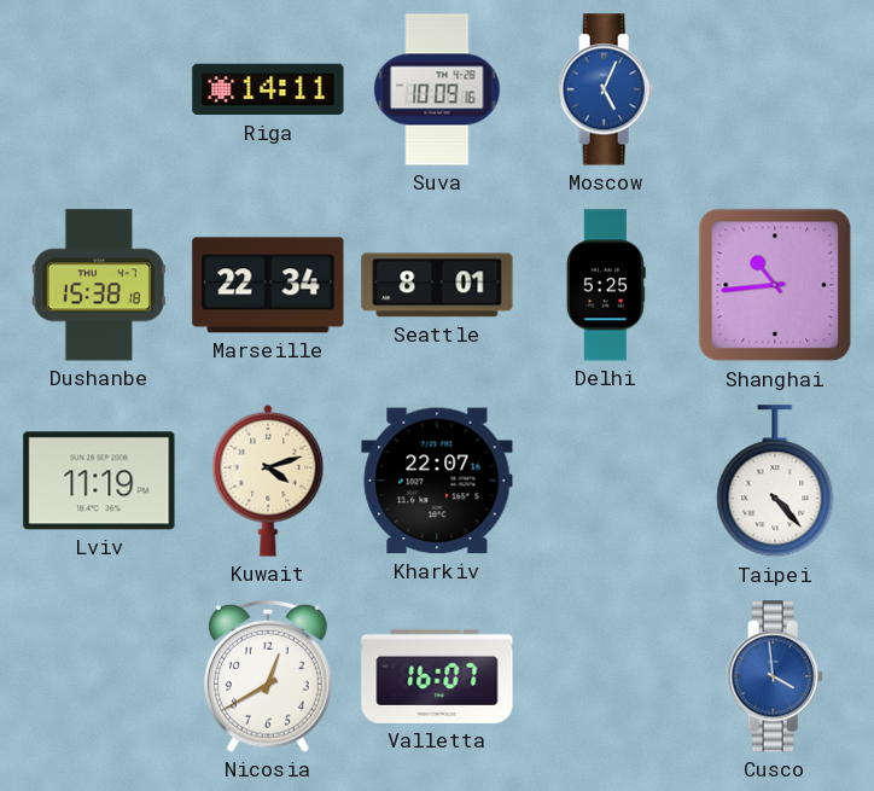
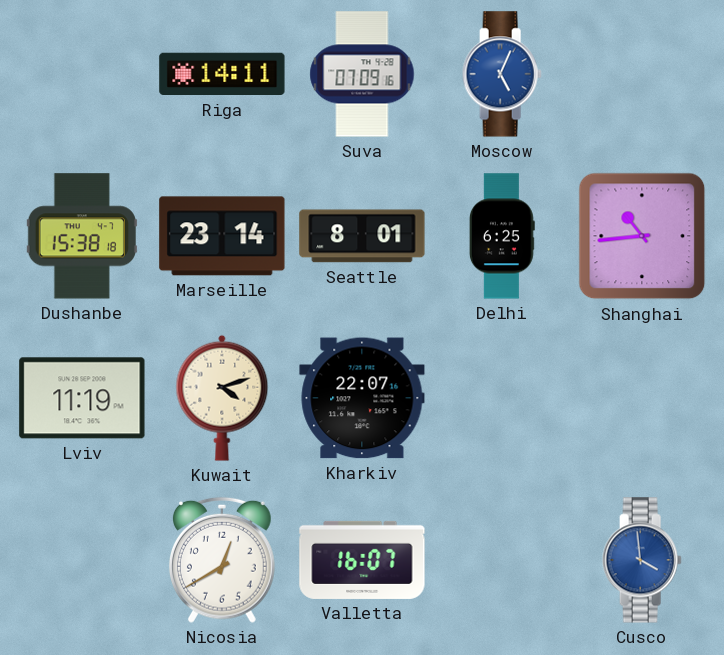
Suva: 10:09 -> 07:09 (362, 74)
Marseille: 22:34 -> 23:14 (222, 236)
Delhi: 5:25 -> 6:25 (502, 236)
Taipei: 4:23 -> none (775, 482)
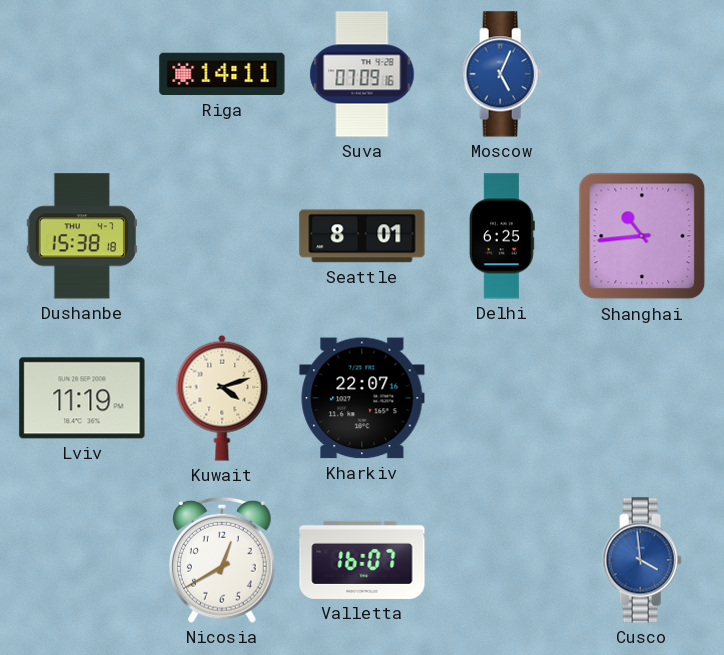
Marseille: 23:14 -> none (222, 236)
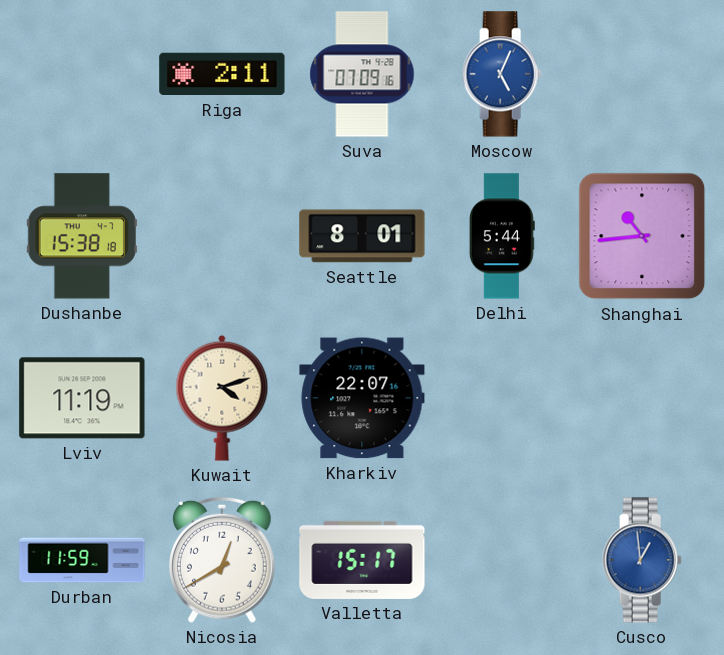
Riga: 14:11 -> 2:11 (222, 74)
Delhi: 6:25 -> 5:44 (502, 236)
Durban: none -> 11:59 (82, 560)
Valletta: 16:07 -> 15:17 (362, 560)
Cusco: 3:59 -> 12:59 (642, 560)
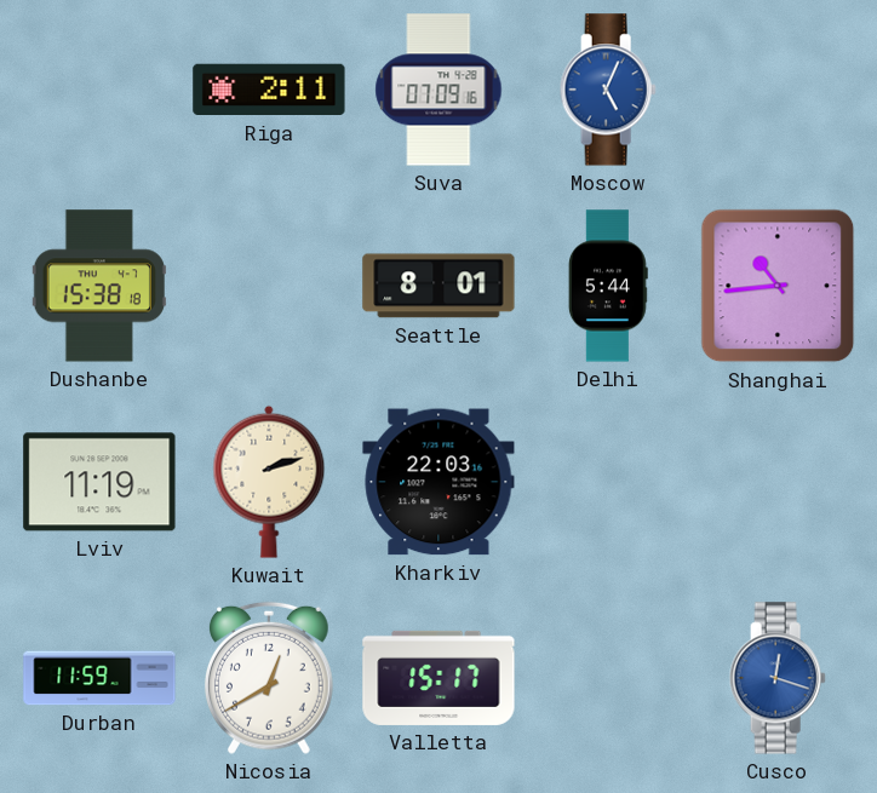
Kuwait: 4:12 -> 2:12 (269, 482)
Kharkiv: 22:07 -> 22:03 (438, 482)
Cusco: 12:59 -> 12:18 (778, 678)
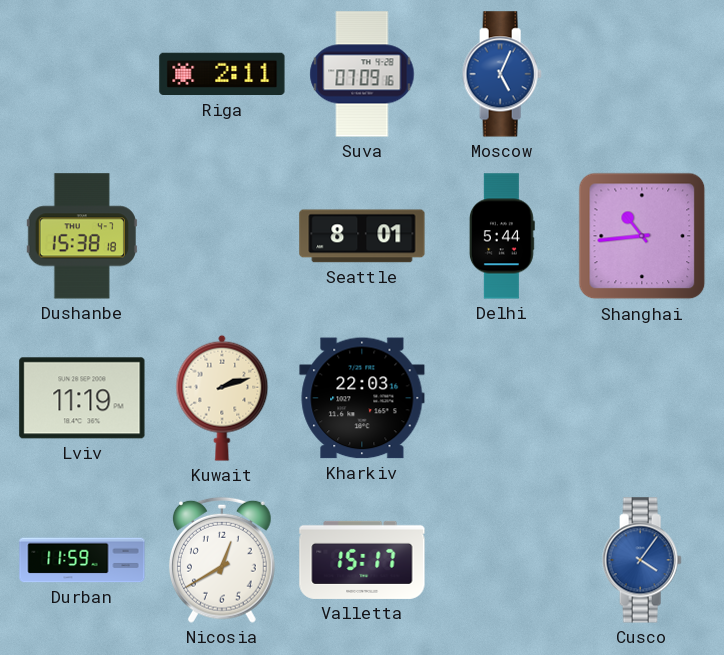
Cusco: 12:18 -> 4:06 (642, 560)
